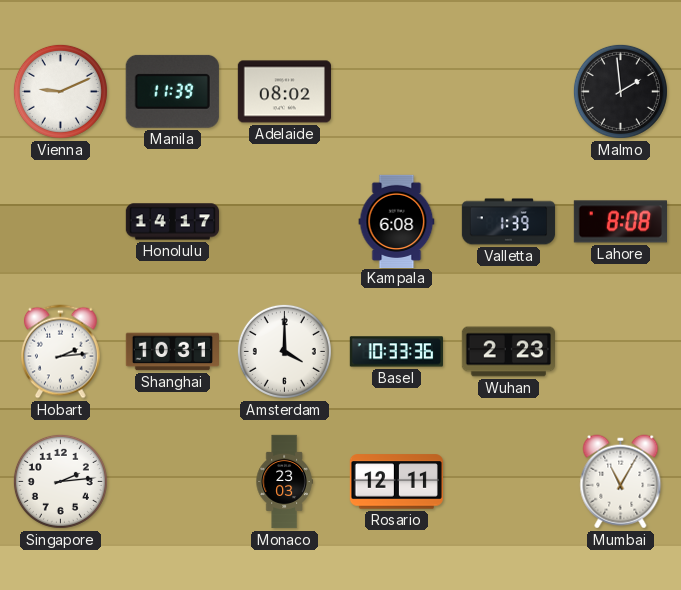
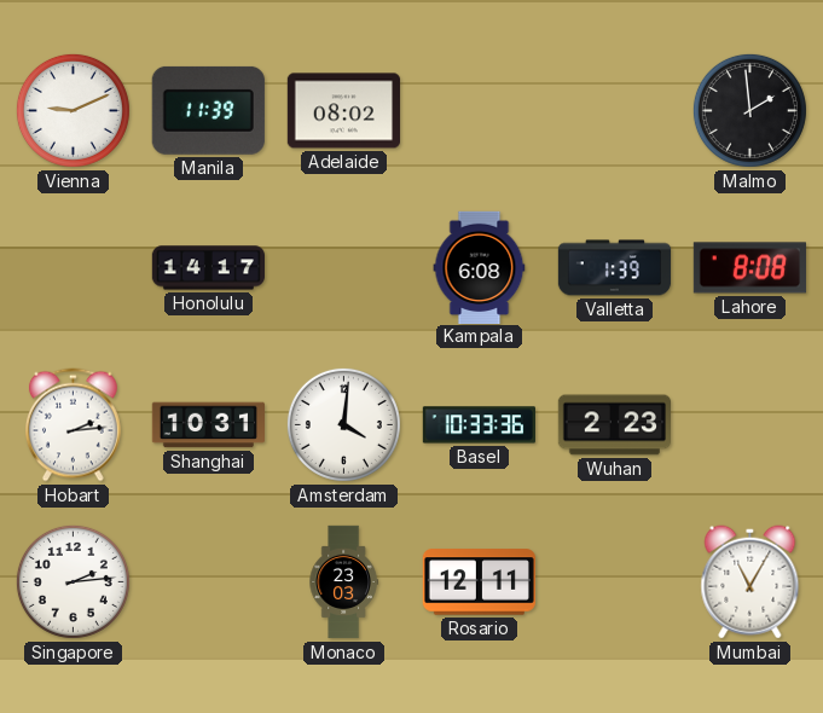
Amsterdam: 4:00 -> 4:01 (343, 424)
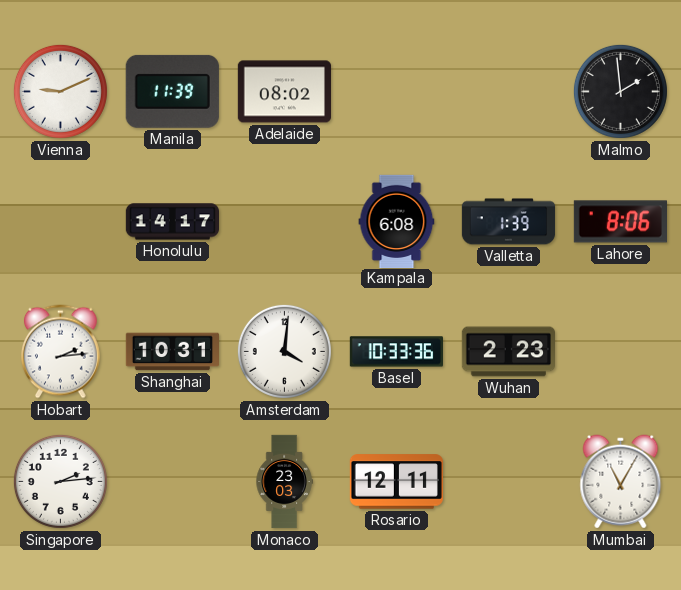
Lahore: 8:08 -> 8:06 (620, 222)
